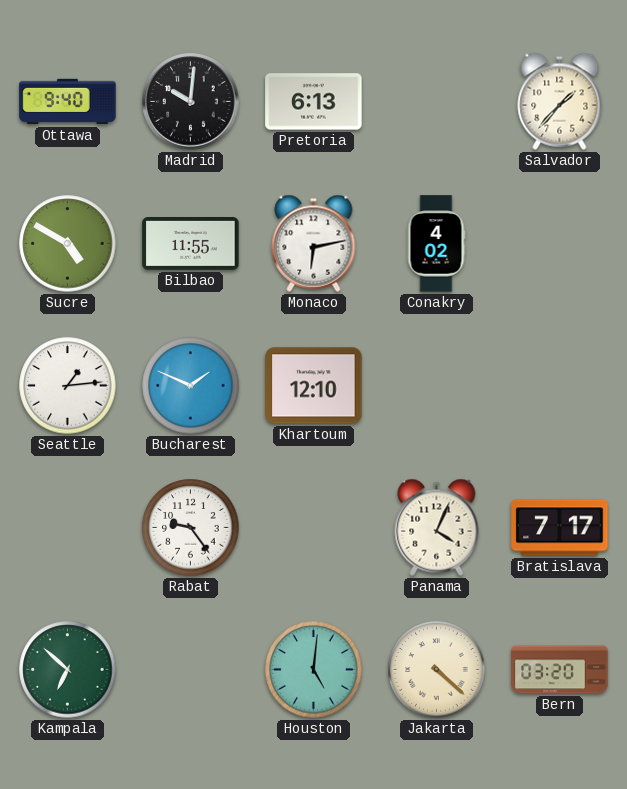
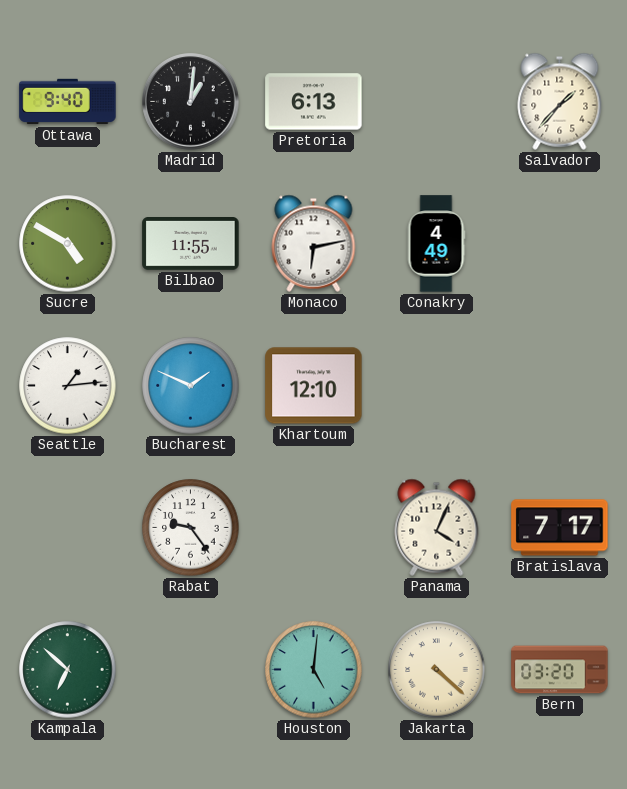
Madrid: 10:01 -> 1:01 (191, 102)
Conakry: 4:02 -> 4:49 (436, 244)
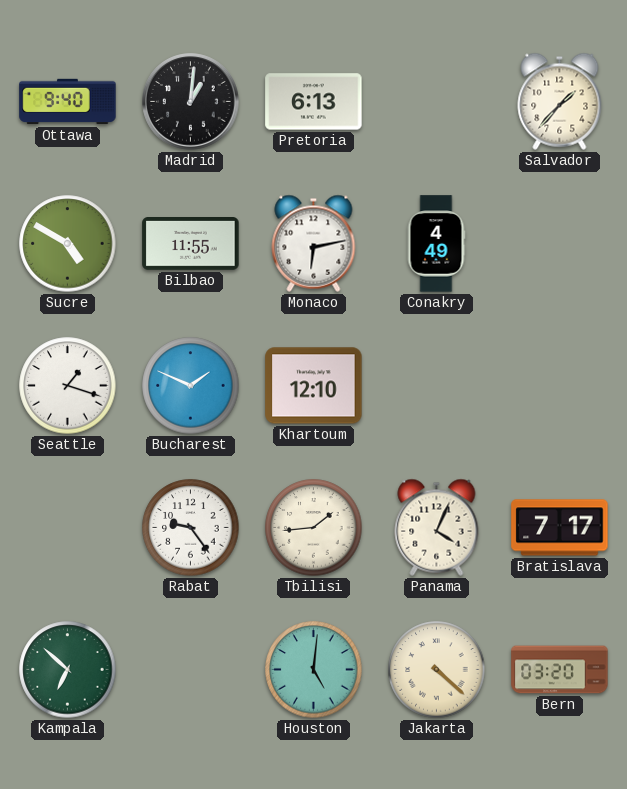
Seattle: 1:14 -> 1:18 (68, 386)
Tbilisi: none -> 1:44 (314, 528)
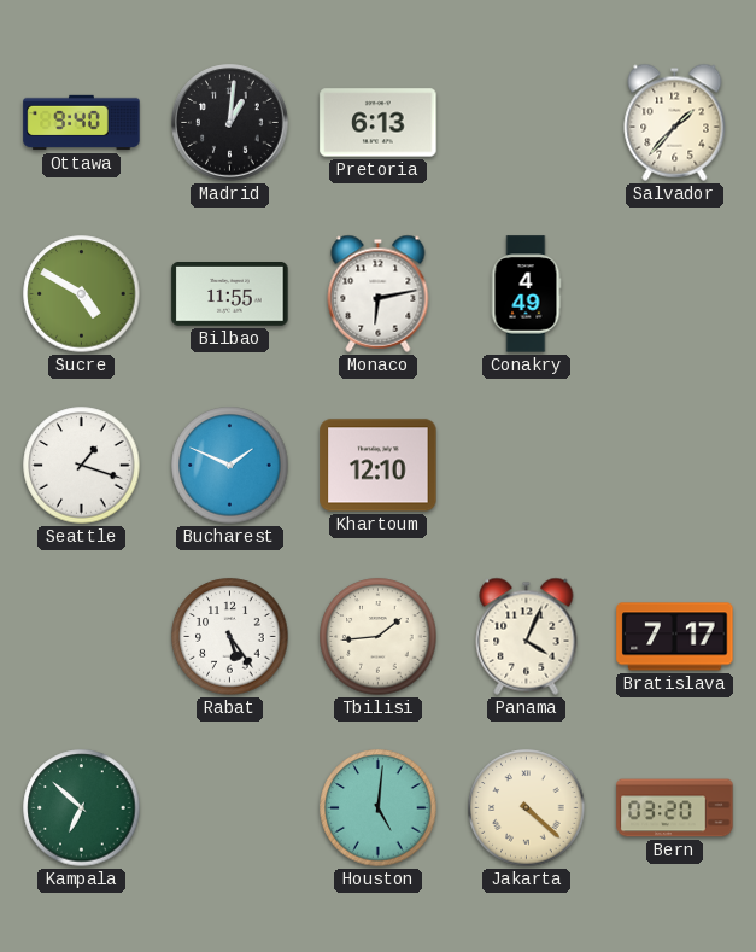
Rabat: 9:24 -> 5:24 (230, 637)
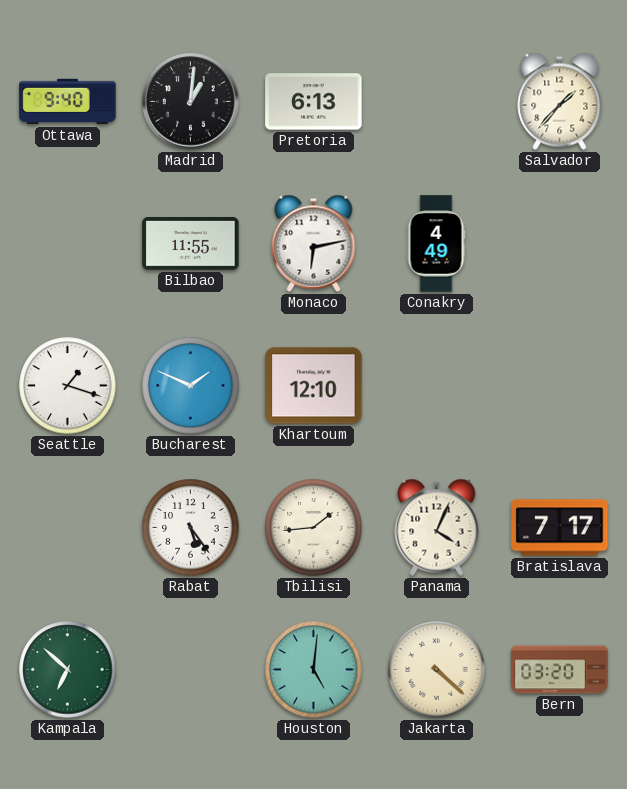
Sucre: 4:50 -> none (82, 294)
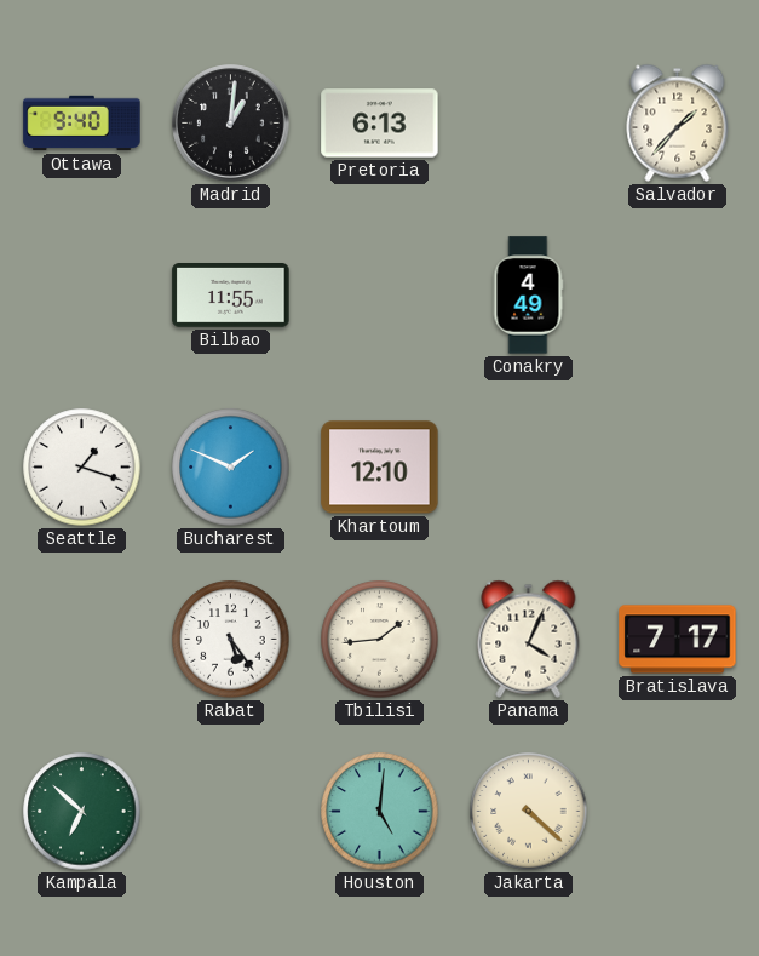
Monaco: 6:13 -> none (314, 243)
Bern: 03:20 -> none (560, 670)
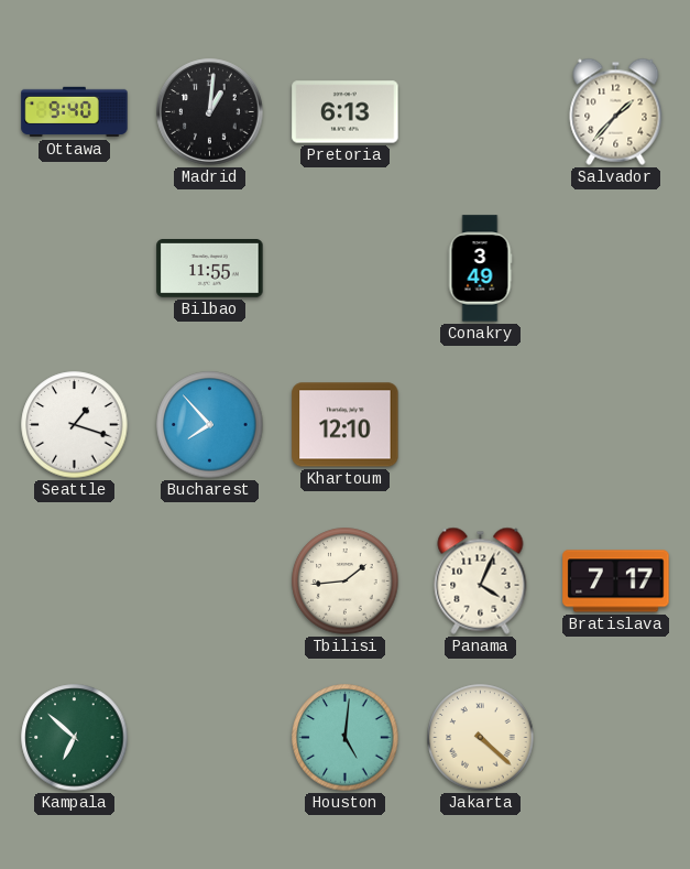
Conakry: 4:49 -> 3:49 (480, 269)
Bucharest: 1:49 -> 7:53 (210, 425)
Rabat: 5:24 -> none (231, 640)
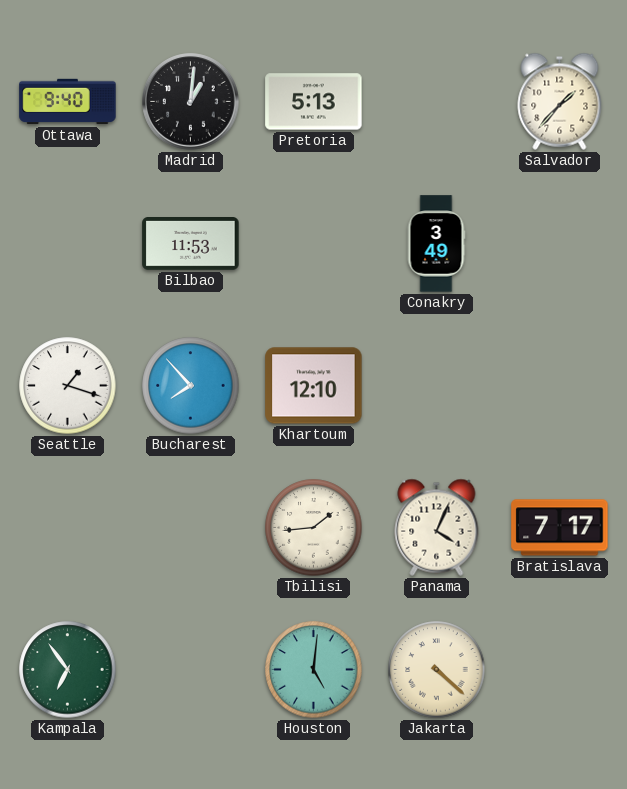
Pretoria: 6:13 -> 5:13 (314, 102)
Bilbao: 11:55 -> 11:53 (191, 244)
Kampala: 6:52 -> 6:54 (68, 670)
